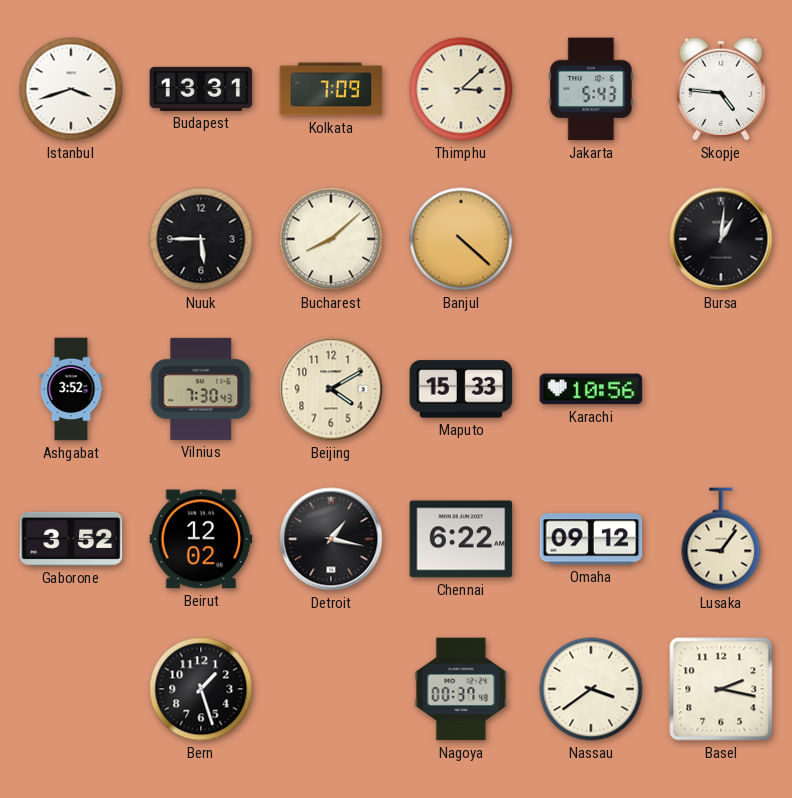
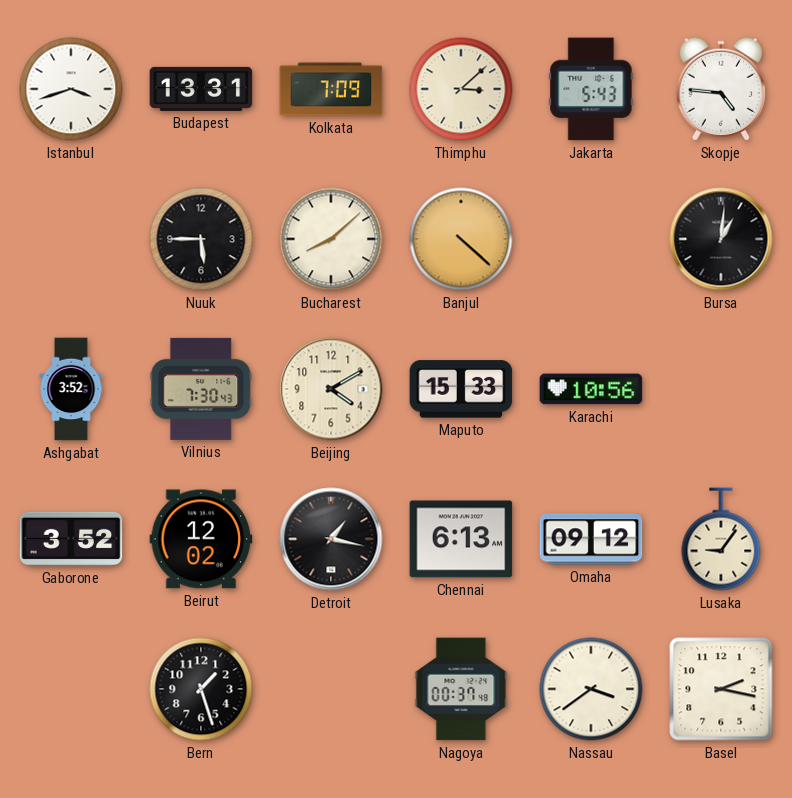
Chennai: 6:22 -> 6:13 (461, 539)
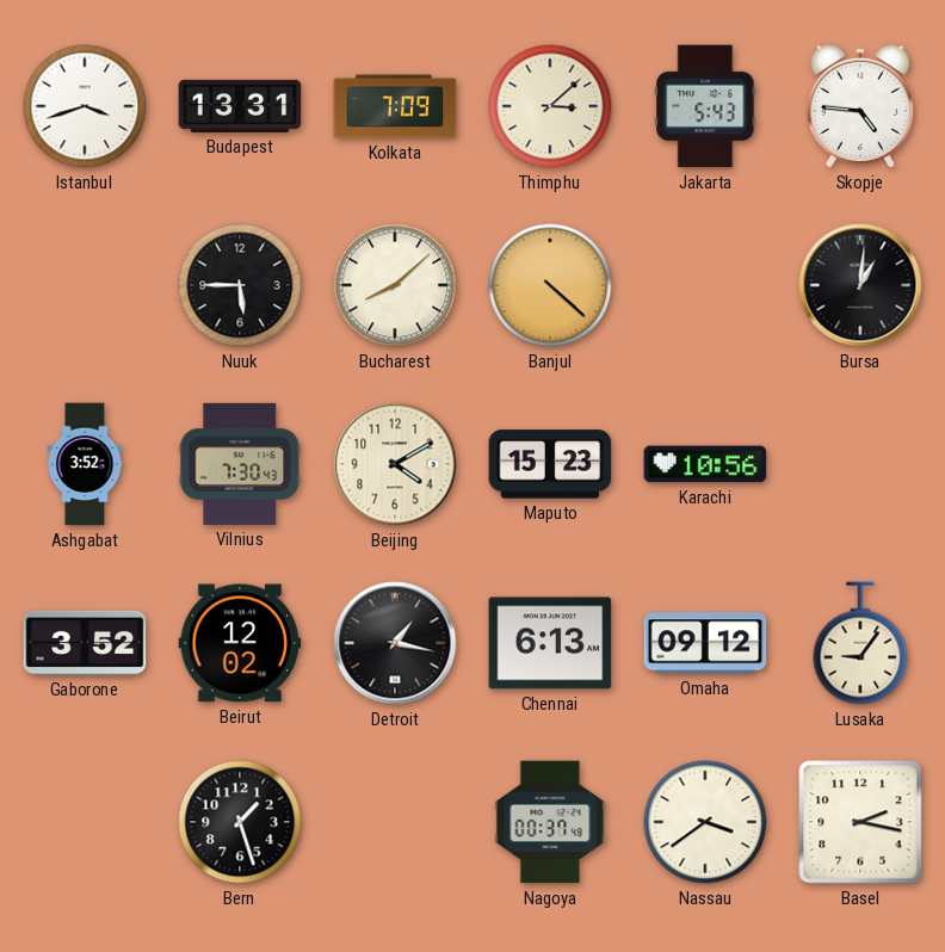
Maputo: 15:33 -> 15:23 (550, 464)
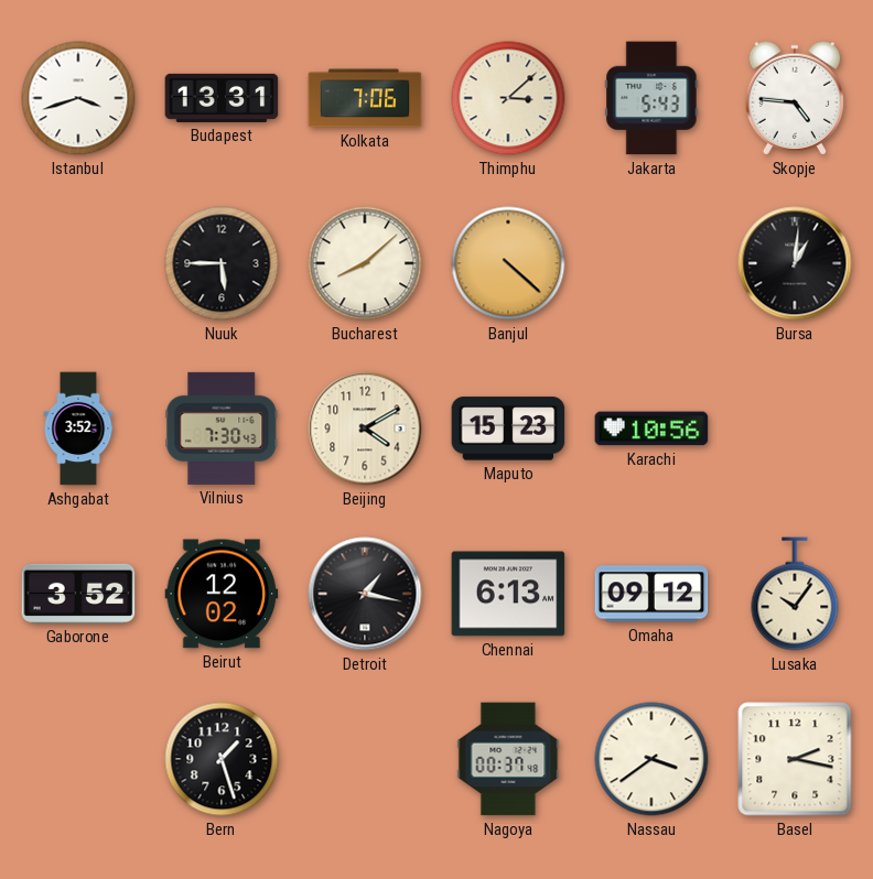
Kolkata: 7:09 -> 7:06 (365, 98)
Lusaka: 9:06 -> 10:06 (795, 594)
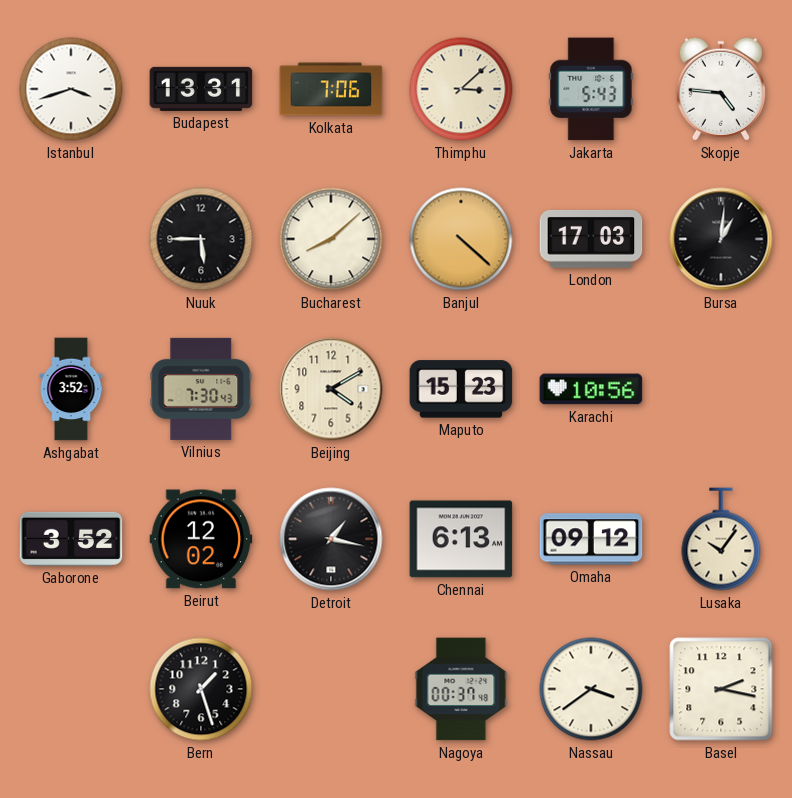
London: none -> 17:03 (591, 239)
